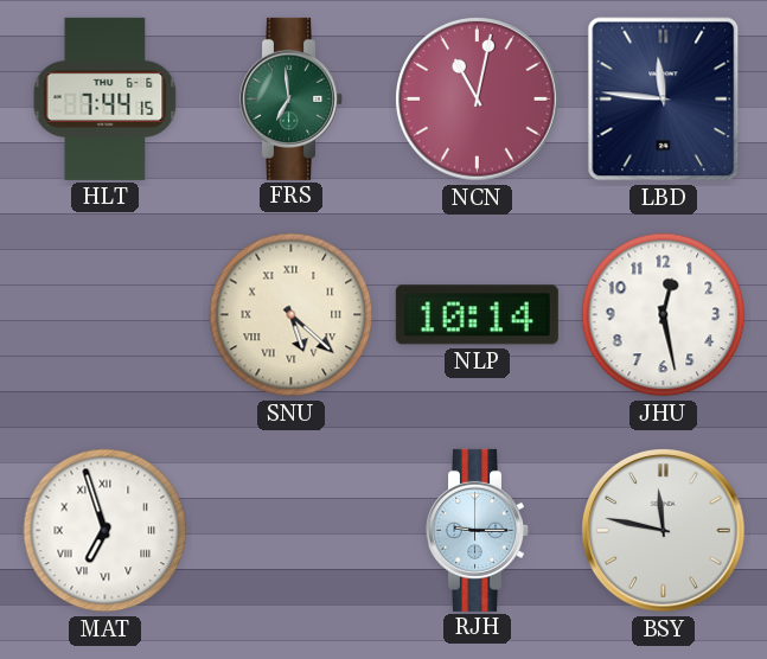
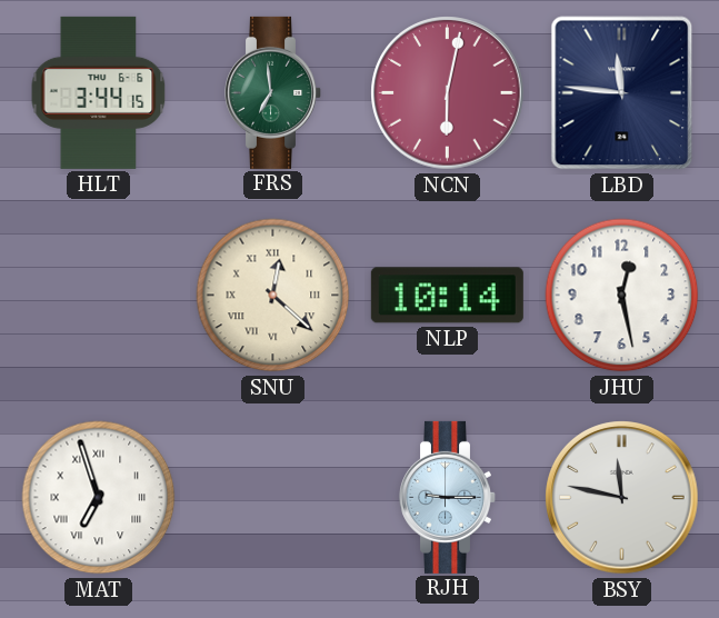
HLT: 7:44 -> 3:44 (99, 92)
NCN: 11:02 -> 6:02 (448, 93)
SNU: 5:22 -> 12:22 (273, 296)
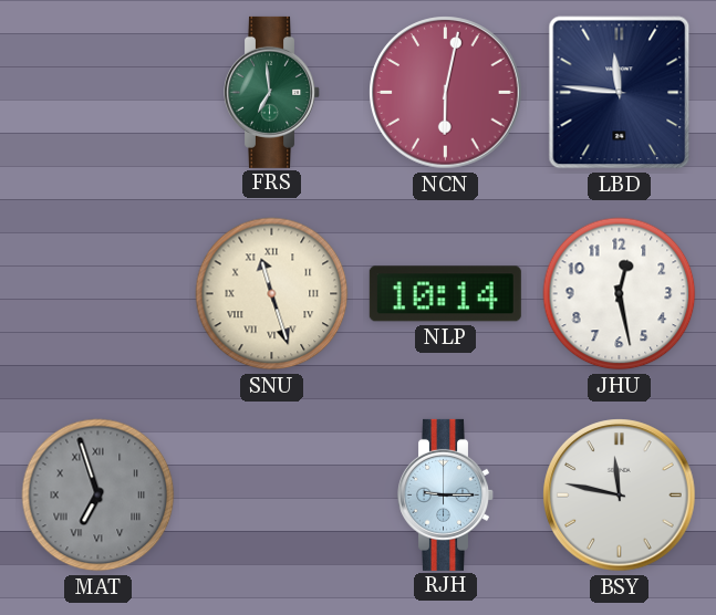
HLT: 3:44 -> none (99, 92)
SNU: 12:22 -> 11:27 (272, 294)
MAT dial: white -> grey (98, 496)
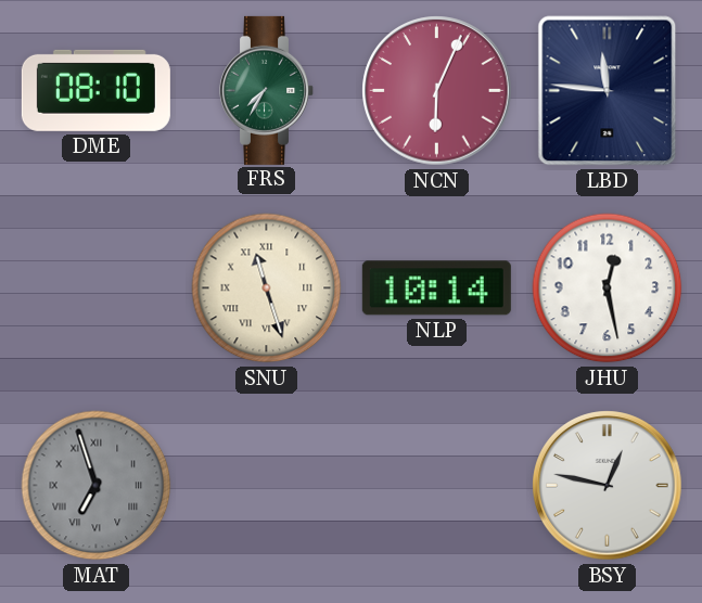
DME: none -> 08:10 (95, 90)
FRS: 6:59 -> 7:35 (267, 90)
NCN: 6:02 -> 6:04 (437, 91)
RJH: 9:15 -> none (446, 494)
BSY: 11:47 -> 12:47 (608, 486)
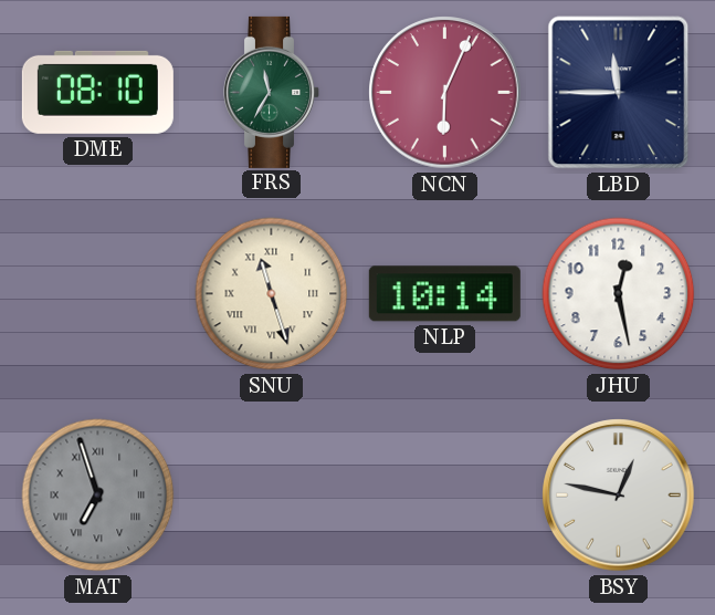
FRS: 7:35 -> 11:35 (272, 92)
LBD: 11:46 -> 11:45 (619, 93)
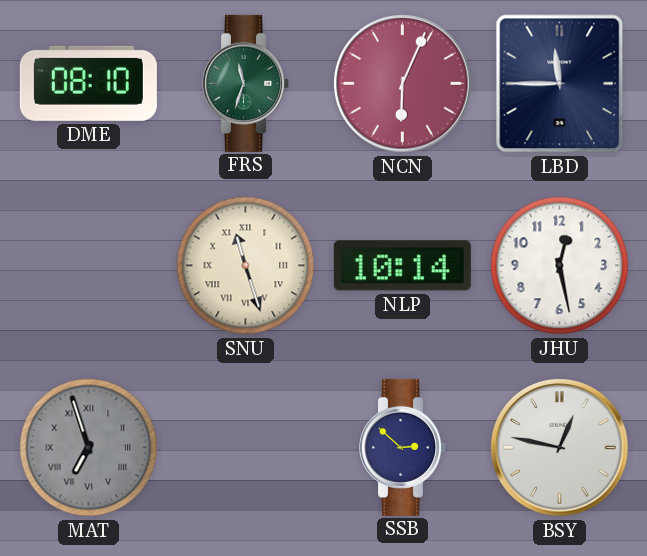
FRS: 11:35 -> 11:33 (246, 83)
SSB: none -> 2:52 (403, 447)
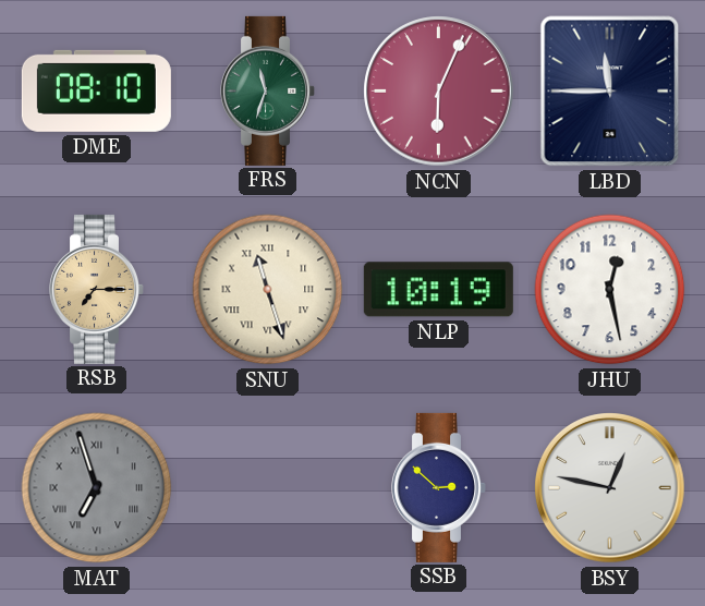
RSB: none -> 7:15 (97, 289)
NLP: 10:14 -> 10:19 (438, 290)
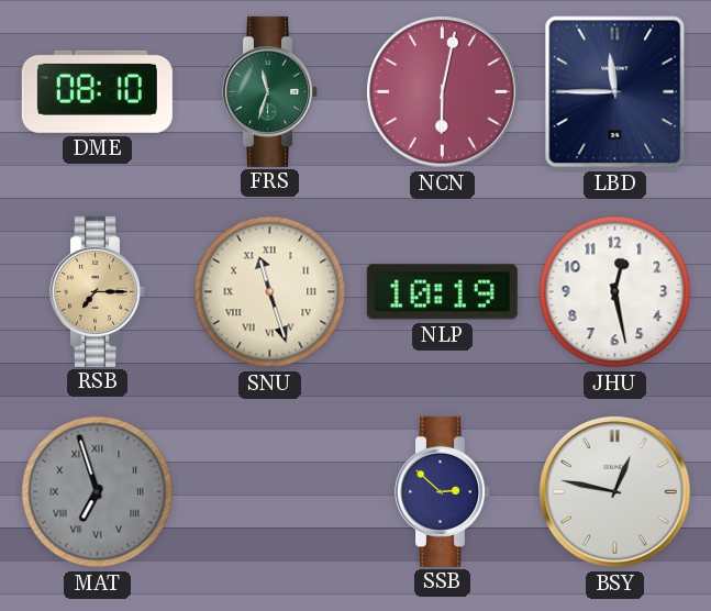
NCN: 6:04 -> 6:02 (443, 92)
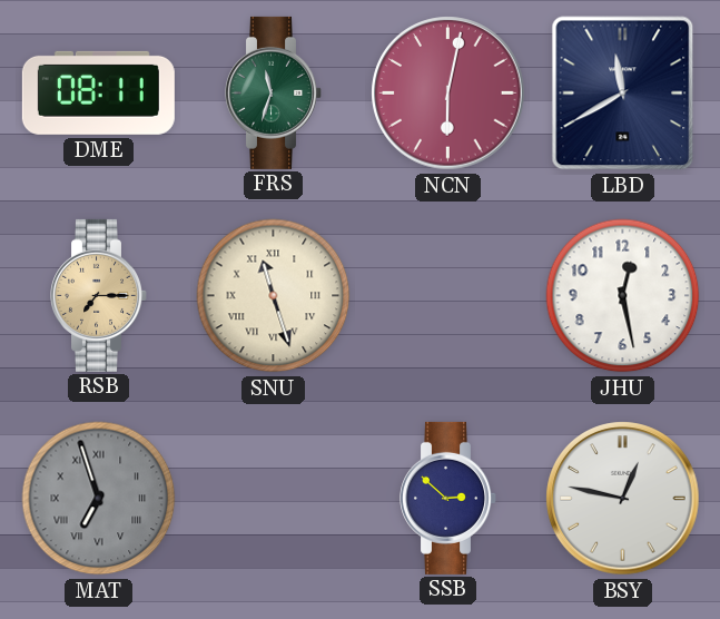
DME: 08:10 -> 08:11 (98, 92)
LBD: 11:45 -> 11:40 (623, 94)
NLP: 10:19 -> none (442, 292)
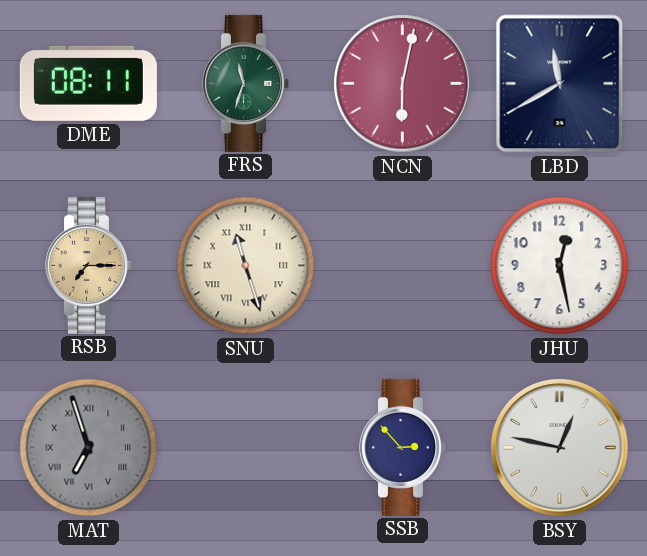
SSB: 2:52 -> 2:53 (403, 447)
